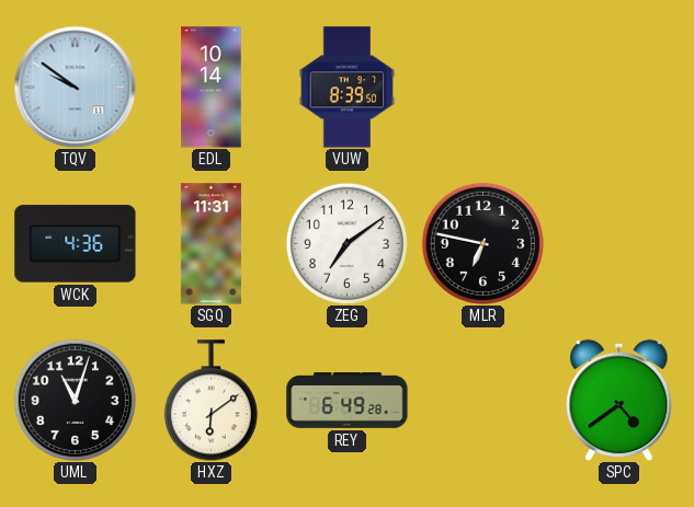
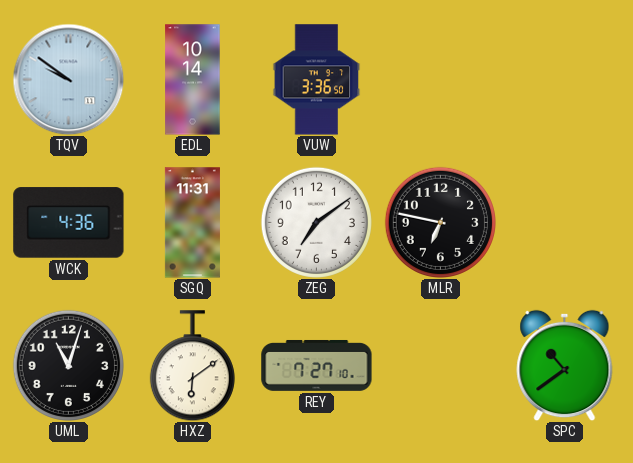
VUW: 8:39 -> 3:36 (317, 80)
REY: 6:49 -> 7:27 (317, 365)
SPC: 4:39 -> 10:39 (565, 365)
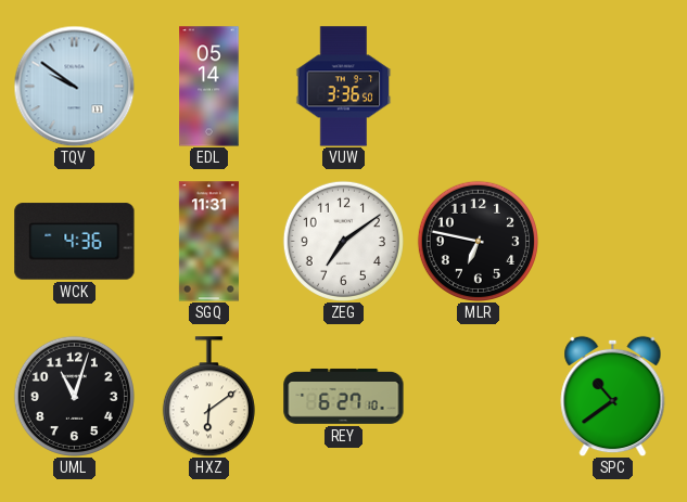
EDL: 10:14 -> 05:14 (209, 87)
REY: 7:27 -> 6:27 (344, 396)
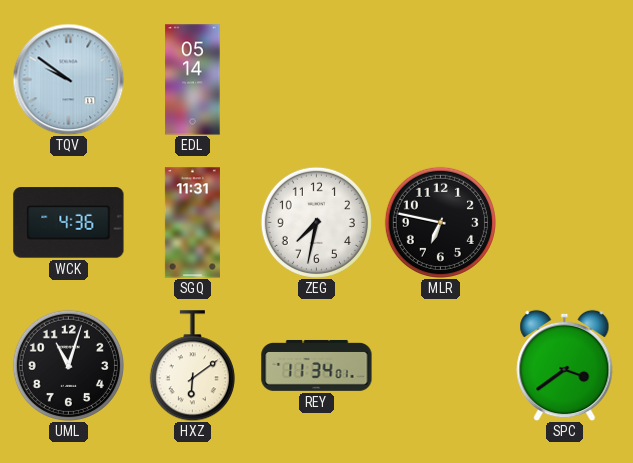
VUW: 3:36 -> none (344, 87)
ZEG: 7:09 -> 7:32 (316, 222)
REY: 6:27 -> 11:34 (317, 365)
SPC: 10:39 -> 3:39 (565, 365)
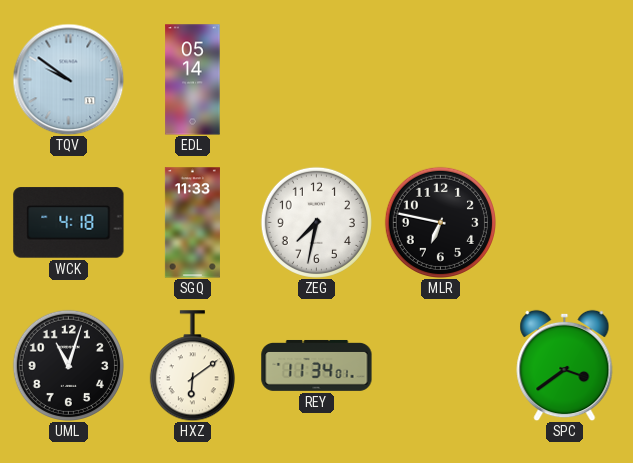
WCK: 4:36 -> 4:18 (69, 223)
SGQ: 11:31 -> 11:33 (192, 223)
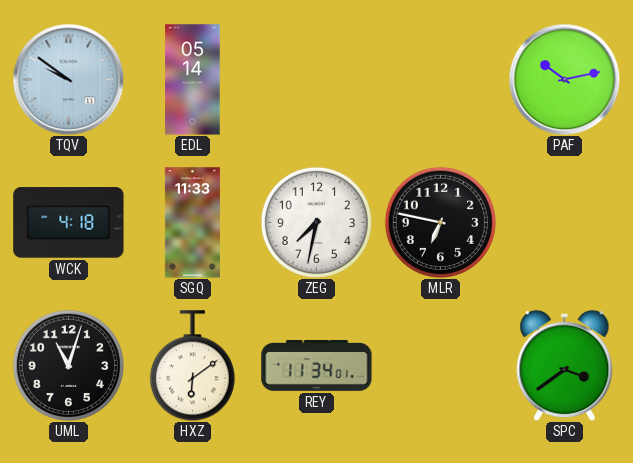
PAF: none -> 10:13 (564, 79)
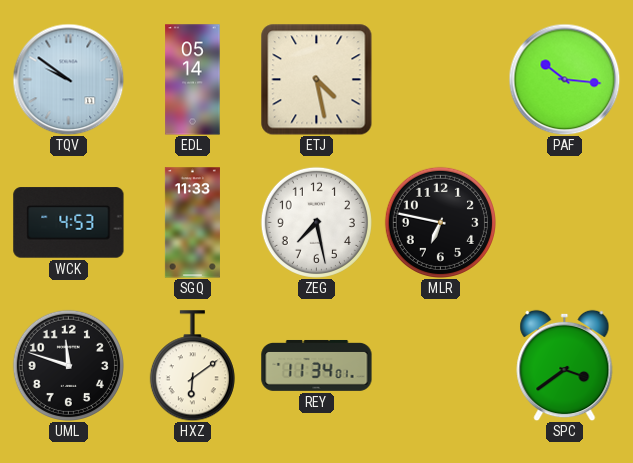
ETJ: none -> 4:28 (316, 79)
PAF: 10:13 -> 10:16 (564, 79)
WCK: 4:18 -> 4:53 (69, 223)
ZEG: 7:32 -> 7:28 (316, 222)
UML: 11:03 -> 11:48 (68, 365)
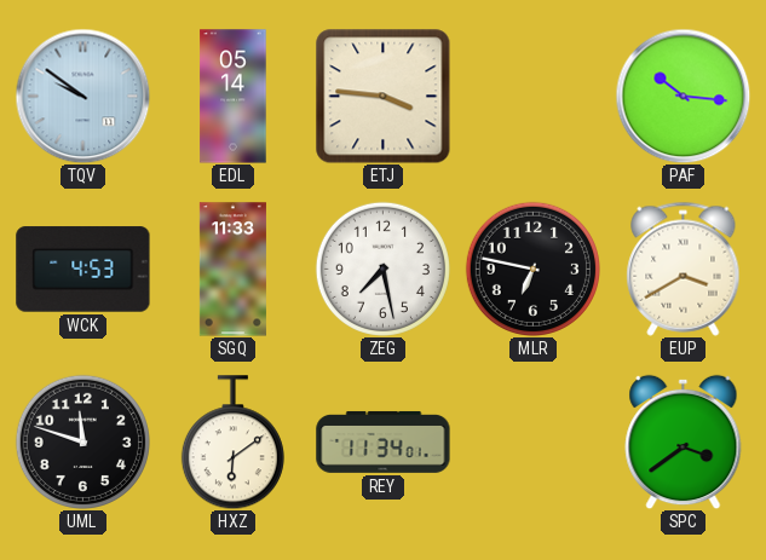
ETJ: 4:28 -> 3:46 (382, 96)
EUP: none -> 3:40 (684, 269)
